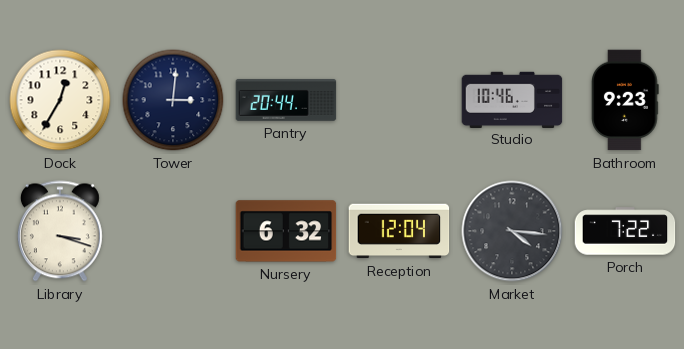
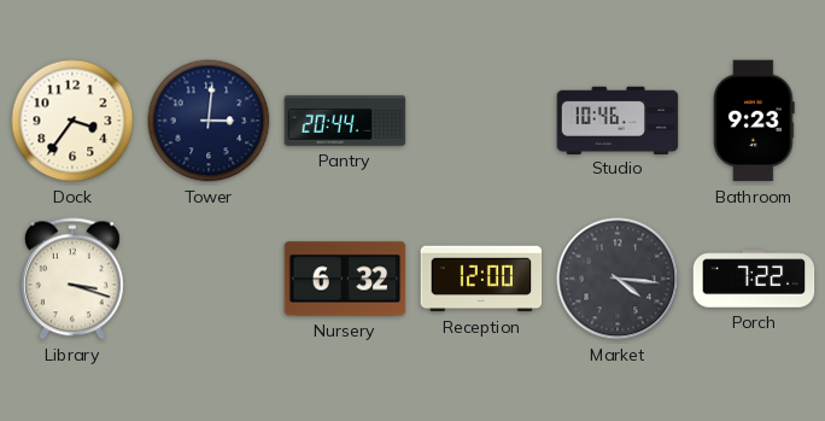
Dock: 12:35 -> 3:36 (72, 121)
Reception: 12:04 -> 12:00 (481, 279)
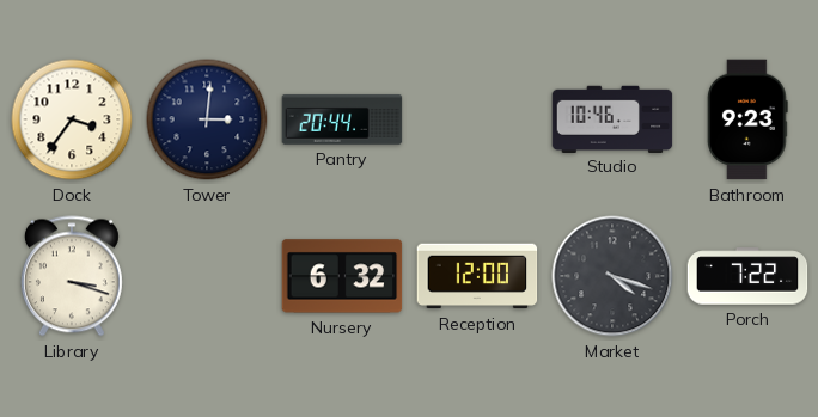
Market: 4:16 -> 4:18 (612, 276)
